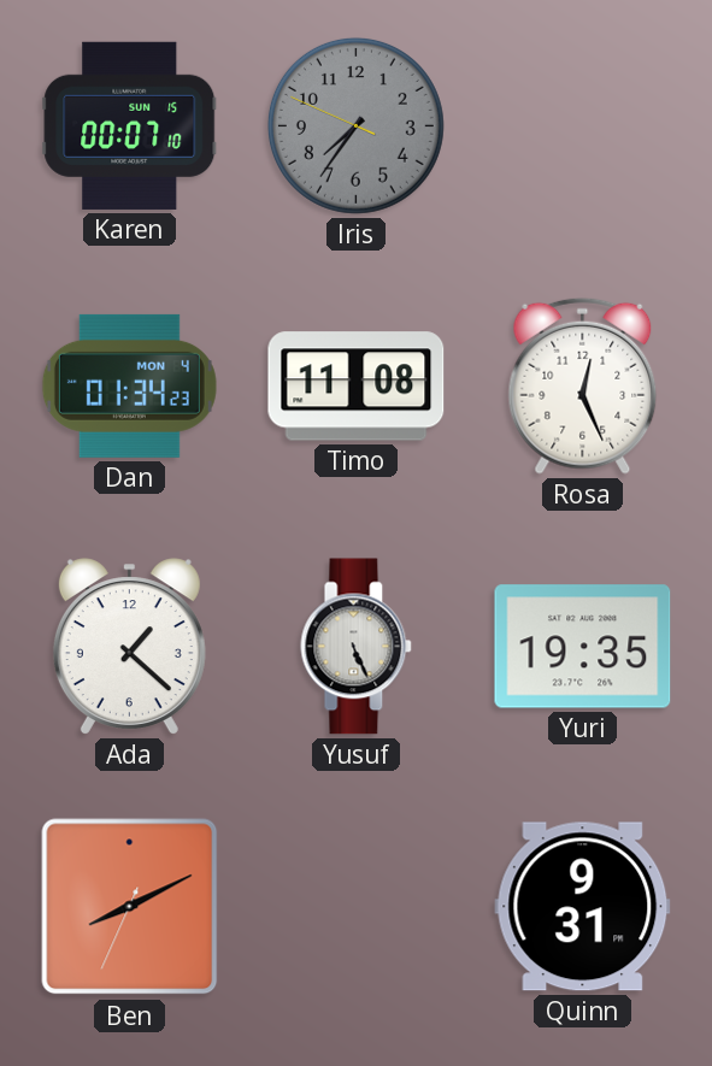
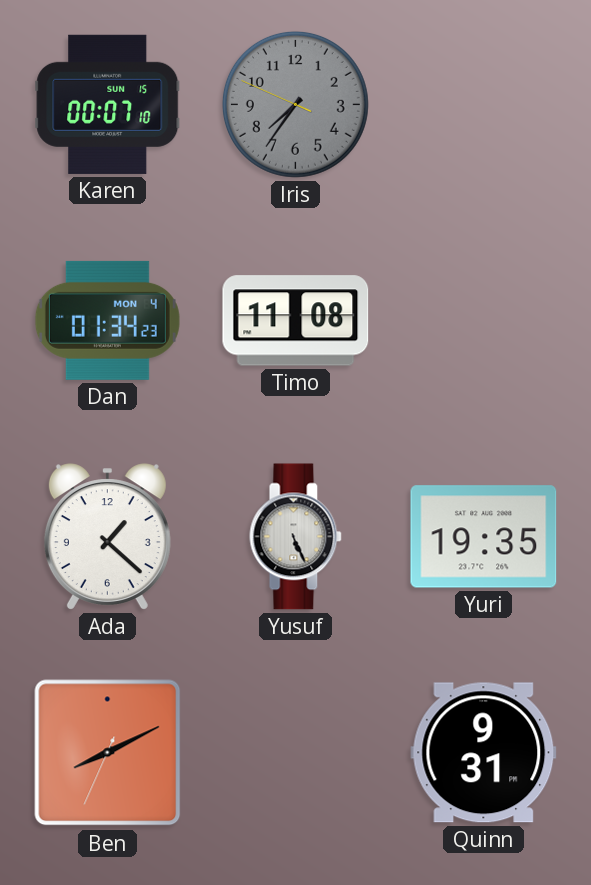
Rosa: 12:26 -> none (583, 385)
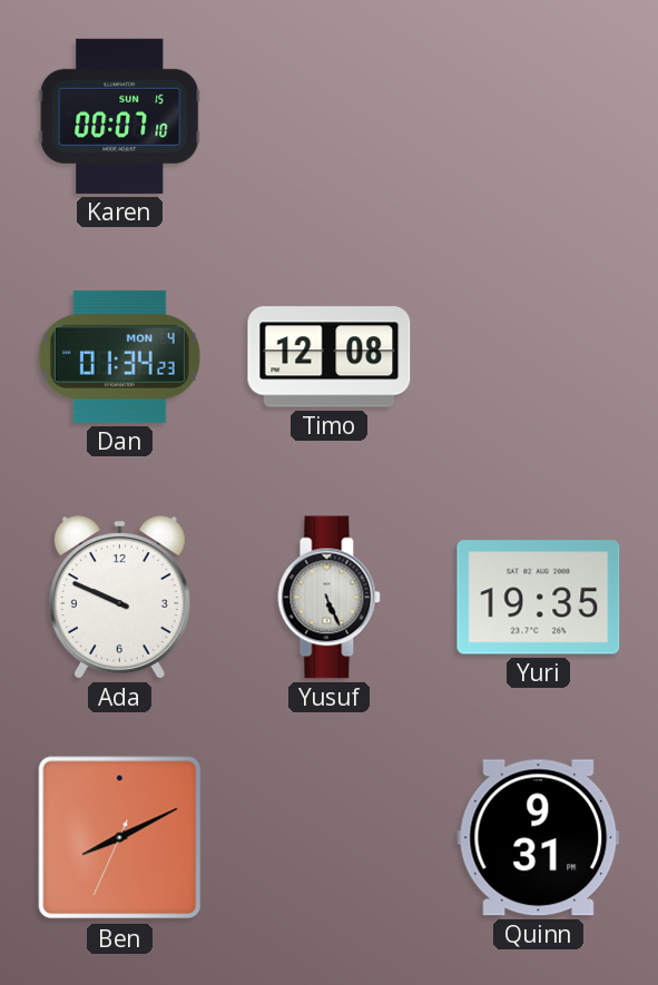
Iris: 7:35 -> none (295, 104)
Timo: 11:08 -> 12:08 (330, 357)
Ada: 1:22 -> 9:49 (119, 598)
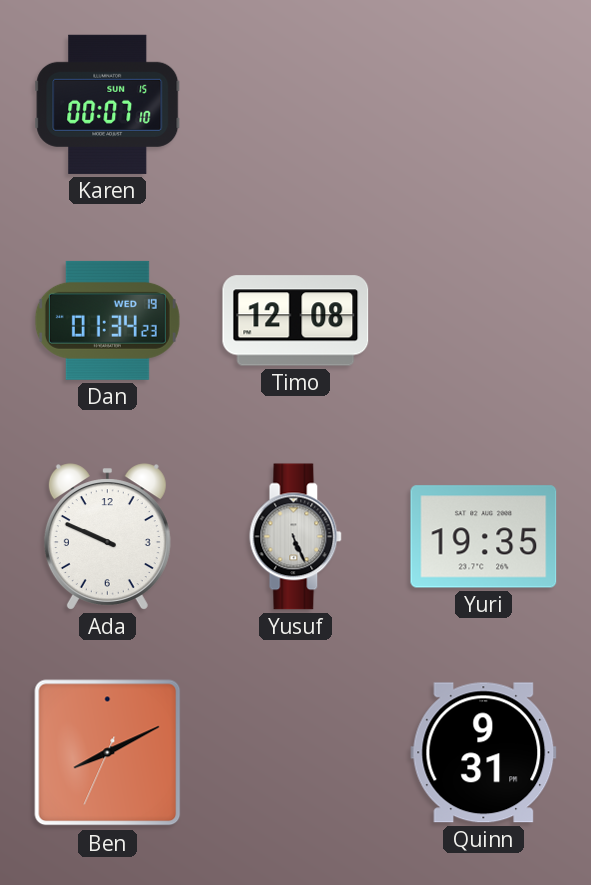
Dan date: MON 4 -> WED 19 (107, 320)
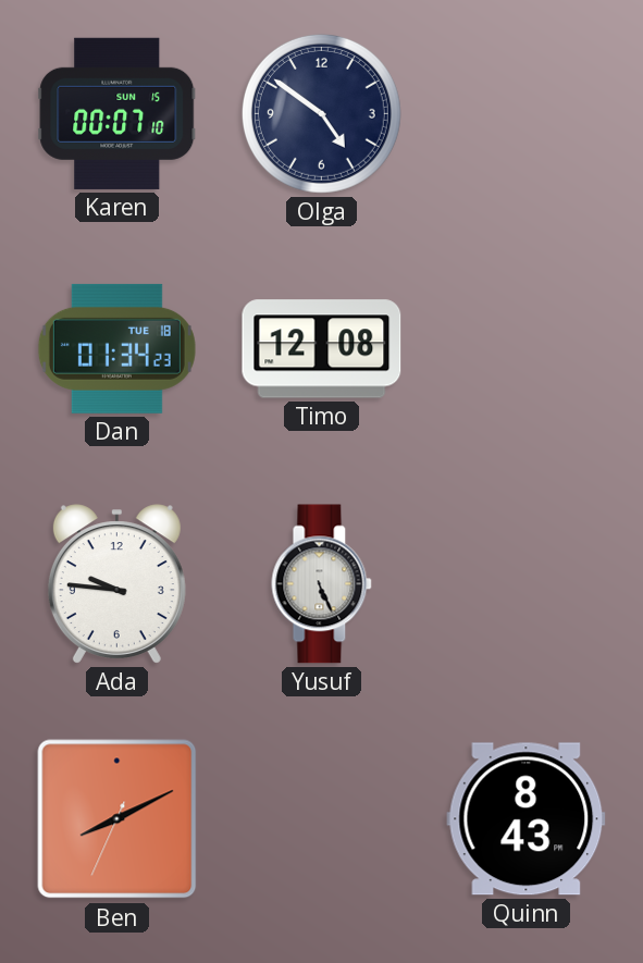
Olga: none -> 4:51 (321, 113)
Dan date: WED 19 -> TUE 18 (116, 348)
Ada: 9:49 -> 9:46 (116, 584)
Yuri: 19:35 -> none (484, 537)
Quinn: 9:31 -> 8:43 (527, 819)
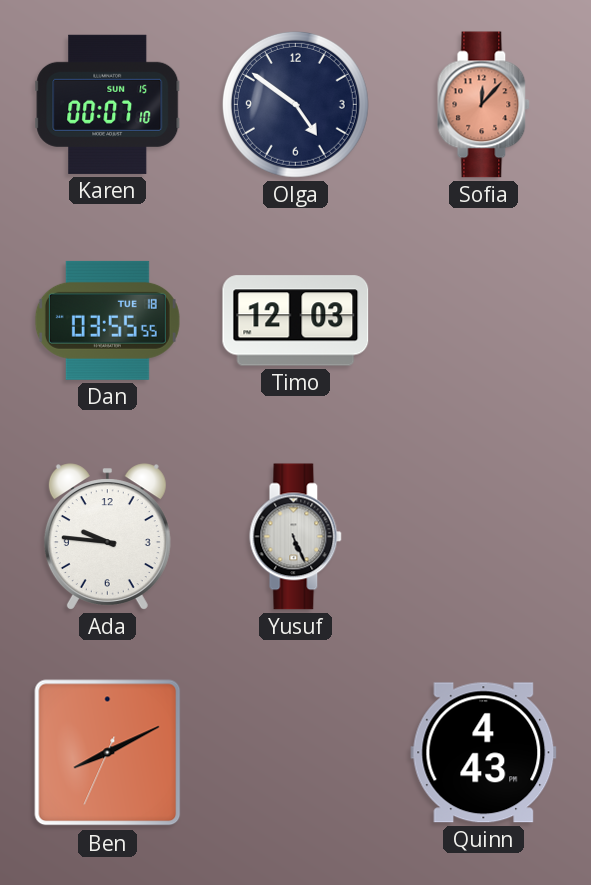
Sofia: none -> 12:07 (484, 105)
Dan: 01:34 -> 03:55 (107, 320)
Timo: 12:08 -> 12:03 (296, 321)
Quinn: 8:43 -> 4:43 (484, 753)
